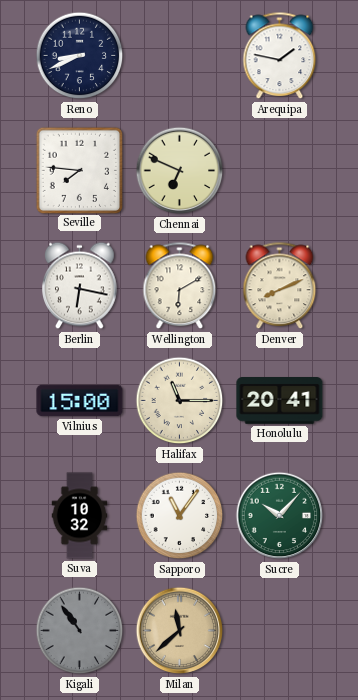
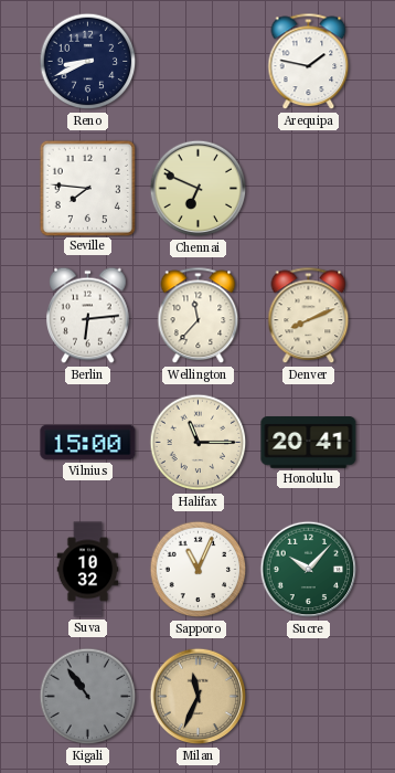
Berlin: 6:17 -> 6:14 (88, 316)
Wellington: 6:10 -> 11:37 (199, 316)
Sapporo: 11:06 -> 11:04 (199, 570)
Milan: 11:38 -> 11:34 (199, 697)
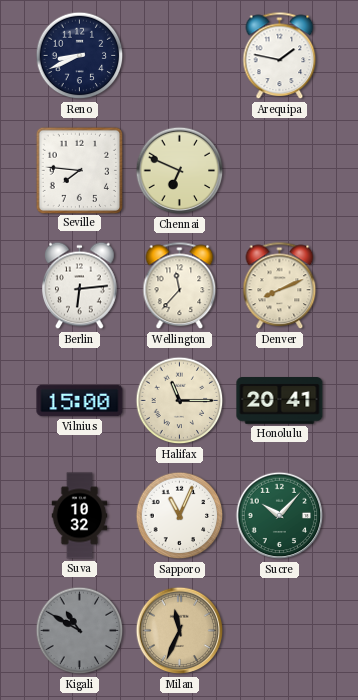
Kigali: 10:54 -> 10:50 (80, 631)
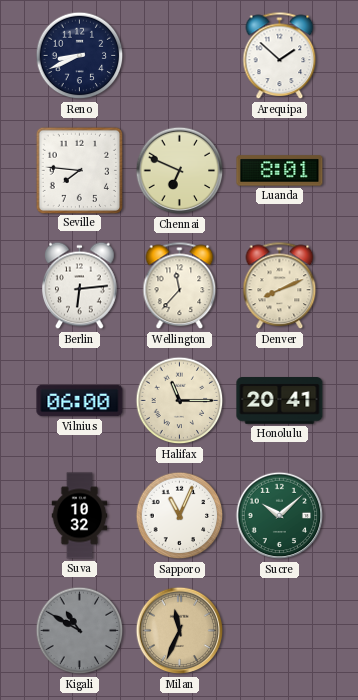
Arequipa: 1:47 -> 1:52 (280, 56)
Luanda: none -> 8:01 (280, 171)
Vilnius: 15:00 -> 06:00 (80, 401)
Sucre: 10:07 -> 10:08 (280, 516)
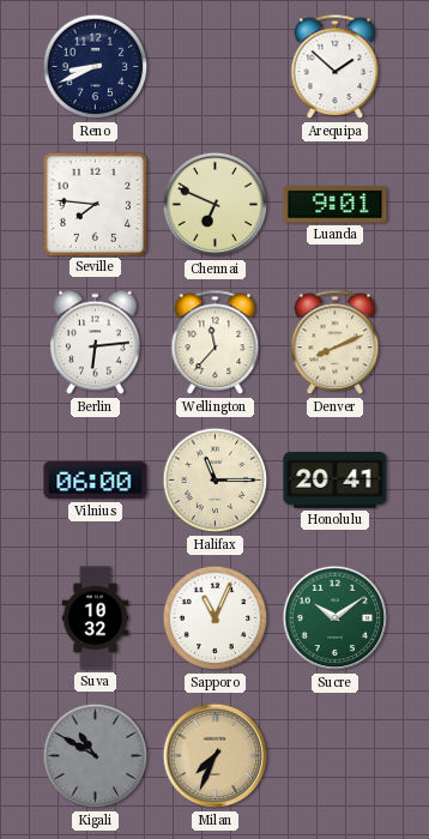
Luanda: 8:01 -> 9:01 (336, 205)
Sucre: 10:08 -> 10:09 (336, 618)
Milan: 11:34 -> 7:34 (216, 756)
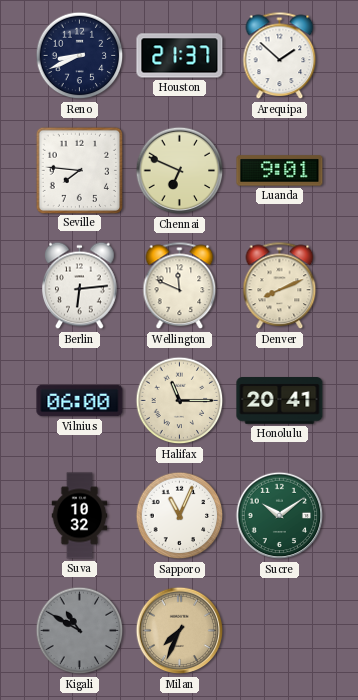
Houston: none -> 21:37 (180, 56)
Wellington: 11:37 -> 11:49 (180, 286)
